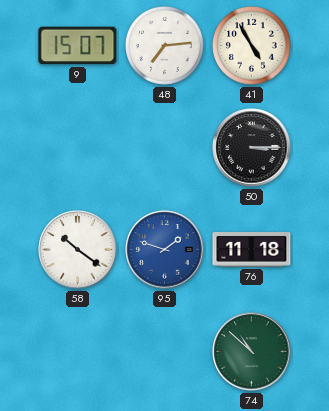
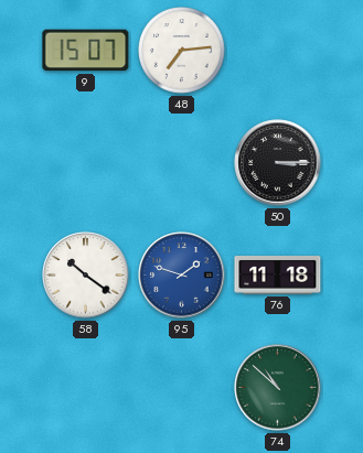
41: 4:55 -> none (252, 46)
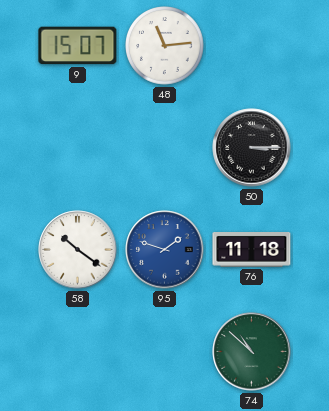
48: 7:14 -> 11:14 (165, 46)
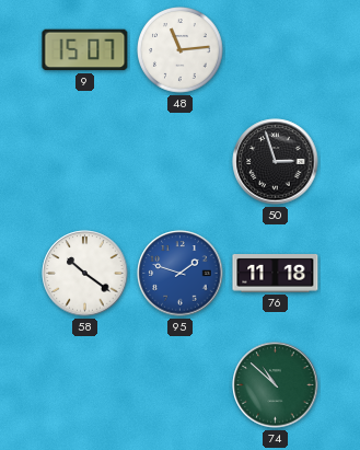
50: 3:15 -> 2:57 (276, 162)
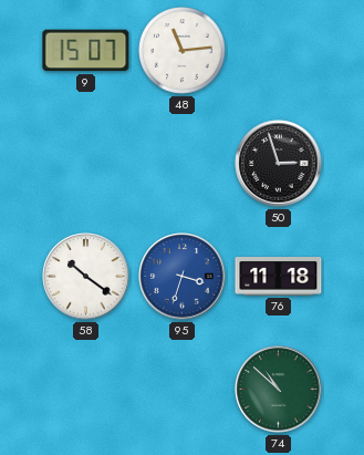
95: 1:48 -> 3:33 (183, 277)
